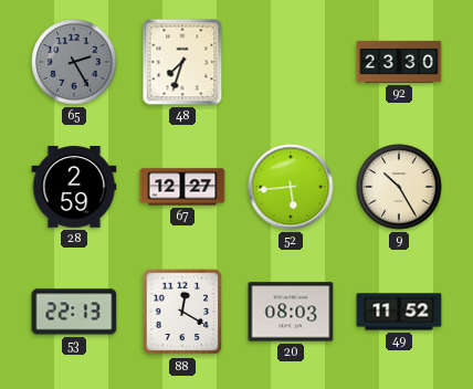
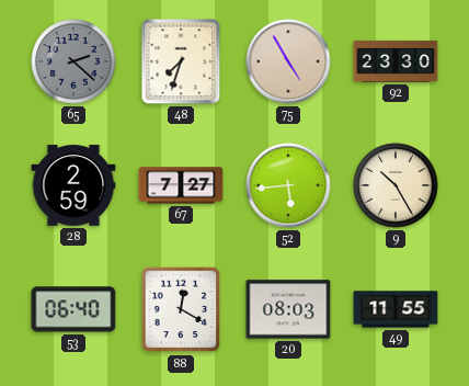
65: 2:25 -> 2:22 (73, 61)
75: none -> 4:55 (288, 61)
67: 12:27 -> 7:27 (181, 185)
53: 22:13 -> 06:40 (73, 309)
49: 11:52 -> 11:55 (396, 309)
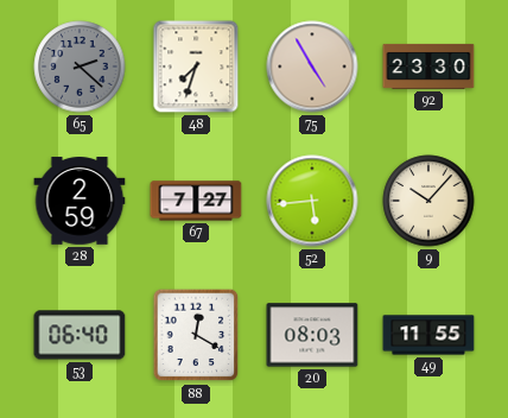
9: 10:25 -> 10:07 (428, 201)
